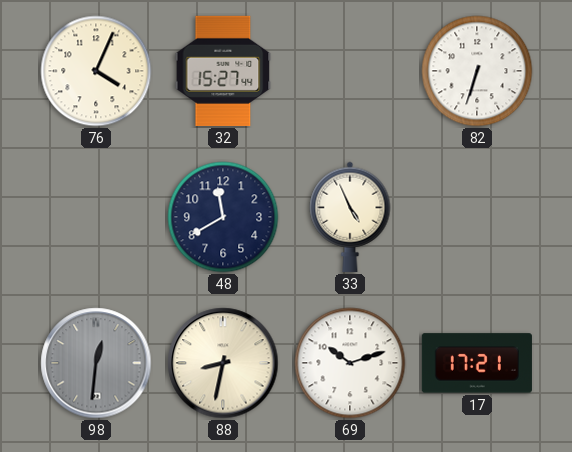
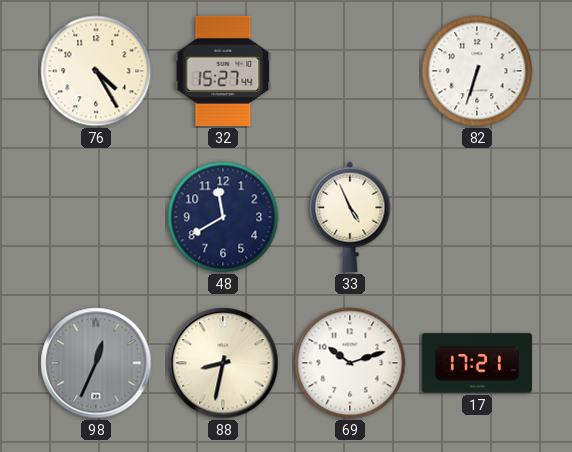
76: 4:04 -> 4:25 (96, 71)
98: 12:31 -> 12:34 (96, 363)
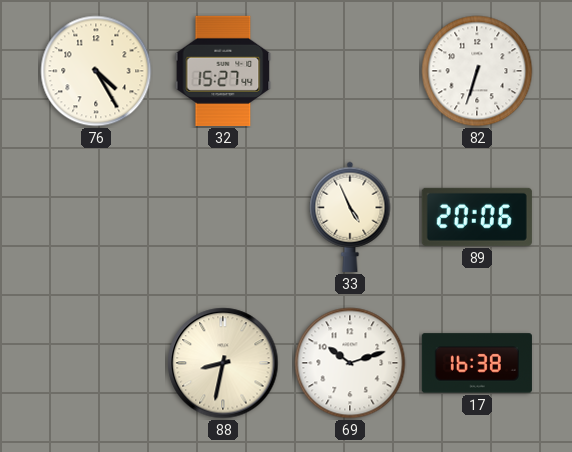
48: 11:40 -> none (223, 217)
89: none -> 20:06 (477, 217)
98: 12:34 -> none (96, 363)
17: 17:21 -> 16:38 (477, 363)
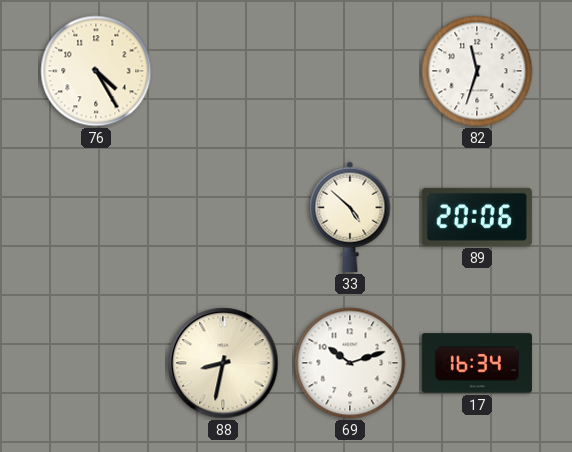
32: 15:27 -> none (223, 71)
82: 6:33 -> 11:33 (477, 71)
33: 4:56 -> 4:52 (350, 217)
17: 16:38 -> 16:34 (477, 363)
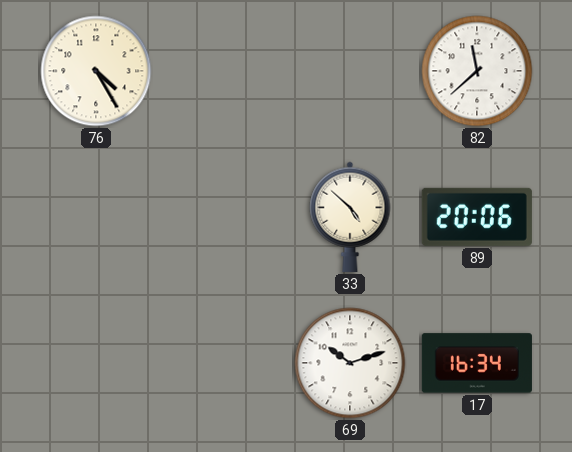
82: 11:33 -> 11:38 (477, 71)
88: 8:32 -> none (223, 363)
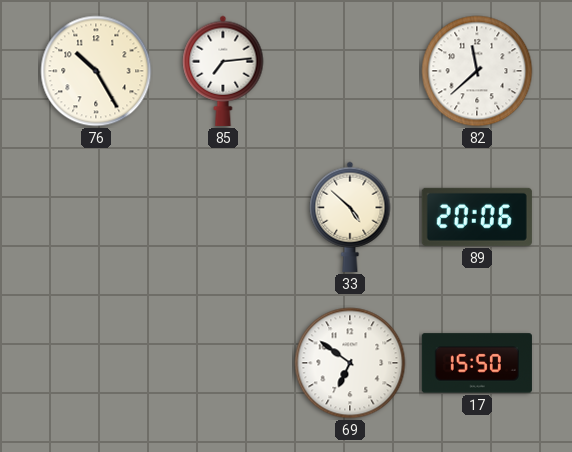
76: 4:25 -> 10:25 (96, 71)
85: none -> 7:14 (223, 71)
69: 10:12 -> 6:51 (350, 363)
17: 16:34 -> 15:50 (477, 363)
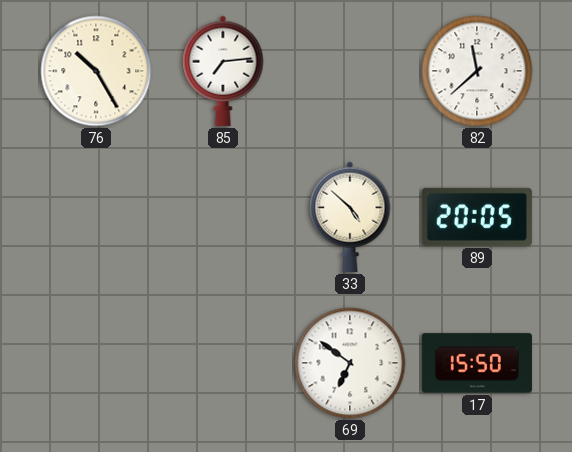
89: 20:06 -> 20:05 (477, 217)
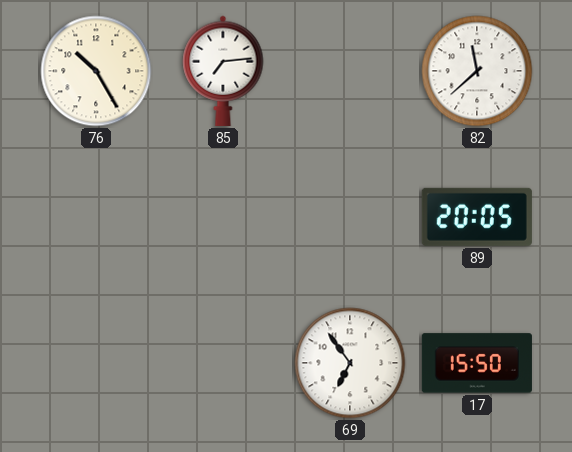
33: 4:52 -> none (350, 217)
69: 6:51 -> 6:54 (350, 363)
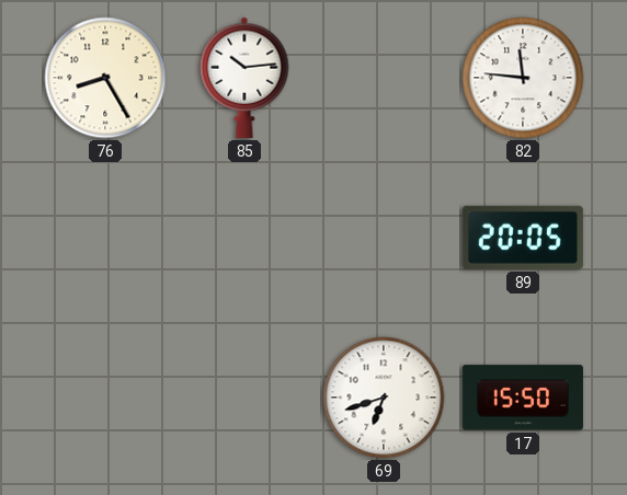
76: 10:25 -> 8:25 (105, 78)
85: 7:14 -> 10:14 (244, 78)
82: 11:38 -> 11:46 (523, 78)
69: 6:54 -> 6:42 (384, 398)
